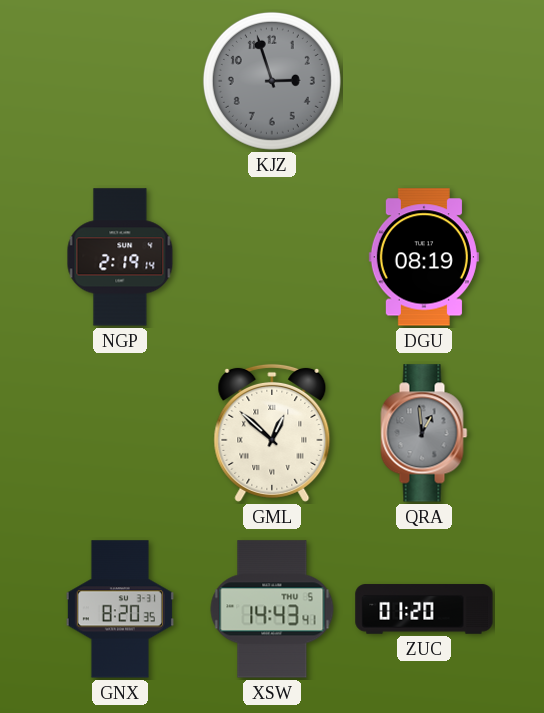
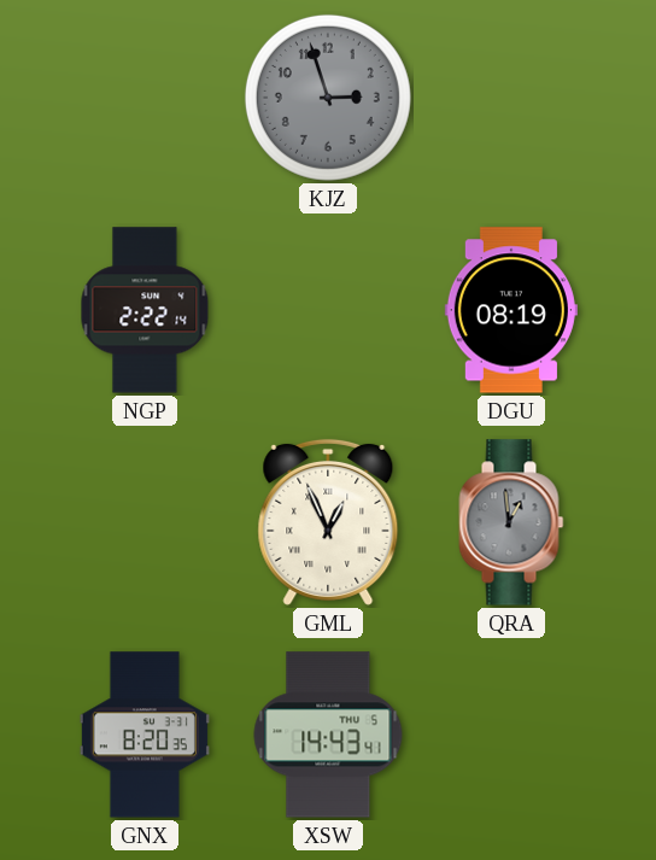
NGP: 2:19 -> 2:22 (145, 310)
GML: 12:52 -> 12:56 (328, 522)
ZUC: 01:20 -> none (424, 609)
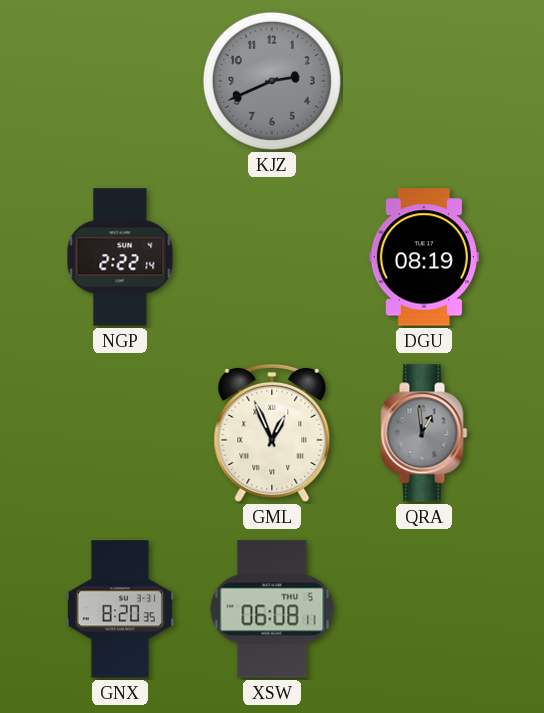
KJZ: 2:57 -> 2:41 (272, 81)
XSW: 14:43 -> 06:08 (272, 609)
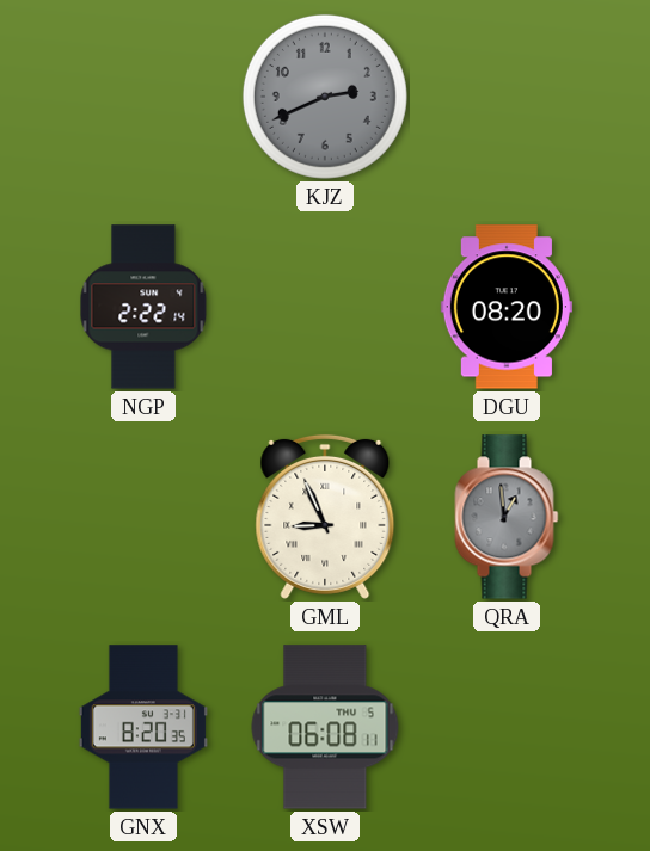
DGU: 08:19 -> 08:20 (507, 307)
GML: 12:56 -> 8:56 (325, 517)
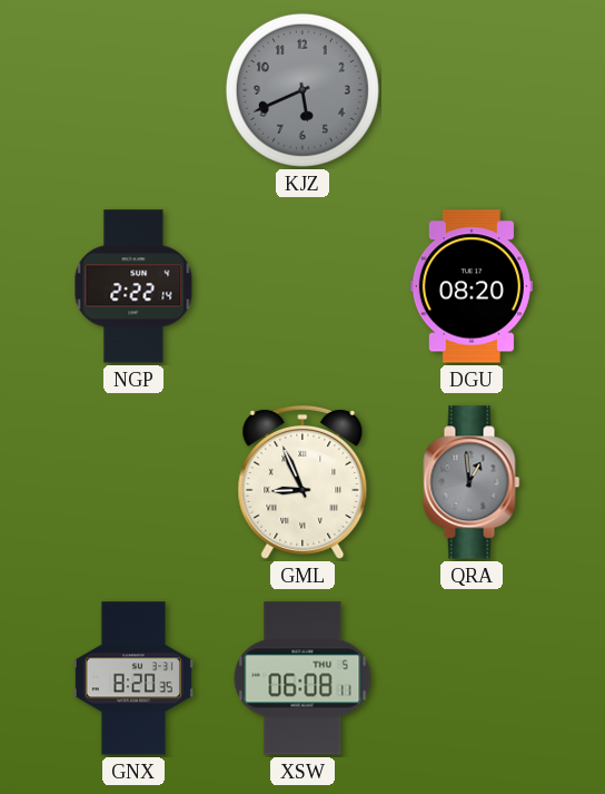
KJZ: 2:41 -> 5:41 (302, 90)
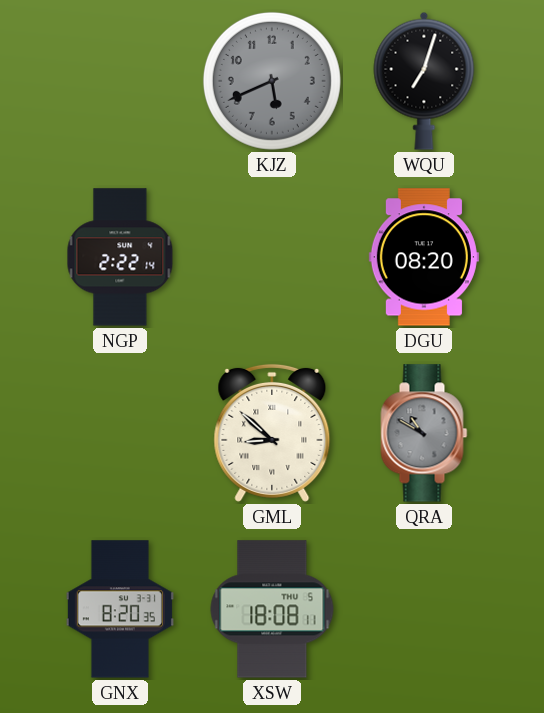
WQU: none -> 7:03 (424, 81)
GML: 8:56 -> 8:52 (272, 433)
QRA: 12:59 -> 10:50 (424, 433)
XSW: 06:08 -> 18:08 (272, 609)
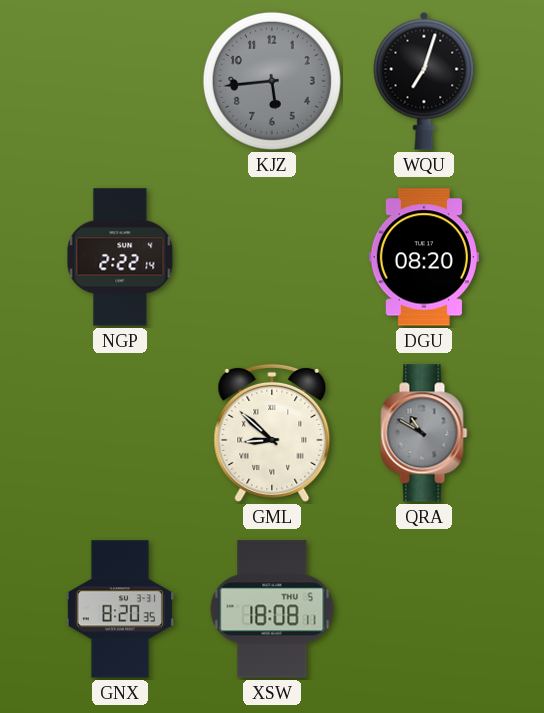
KJZ: 5:41 -> 5:44 (272, 81)
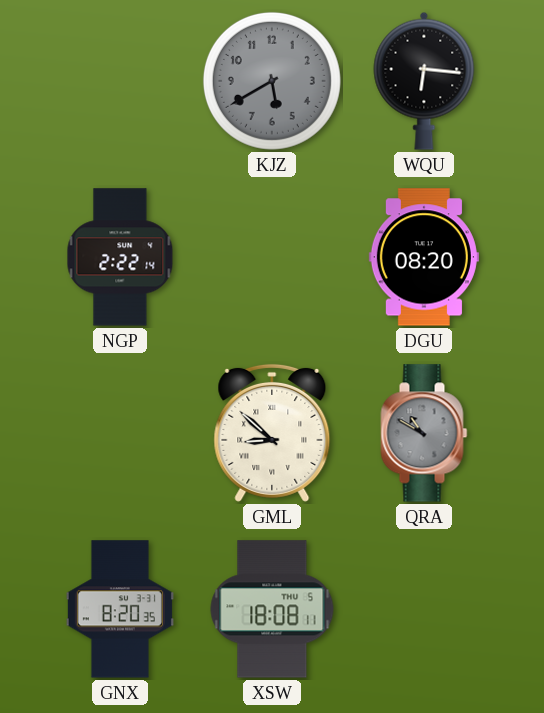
KJZ: 5:44 -> 5:40 (272, 81)
WQU: 7:03 -> 6:16 (424, 81)
